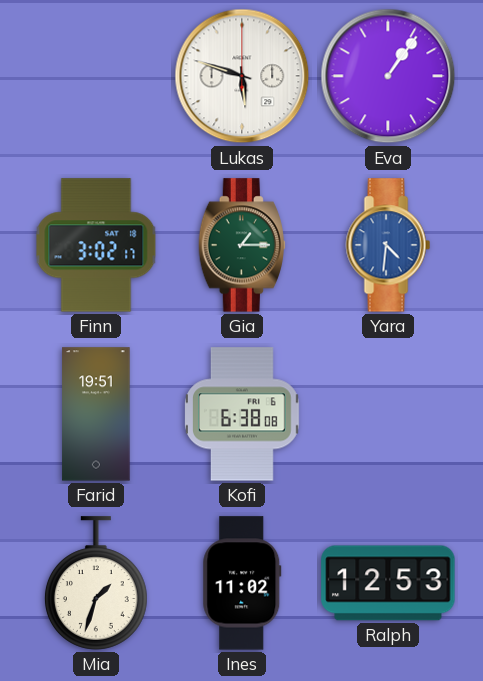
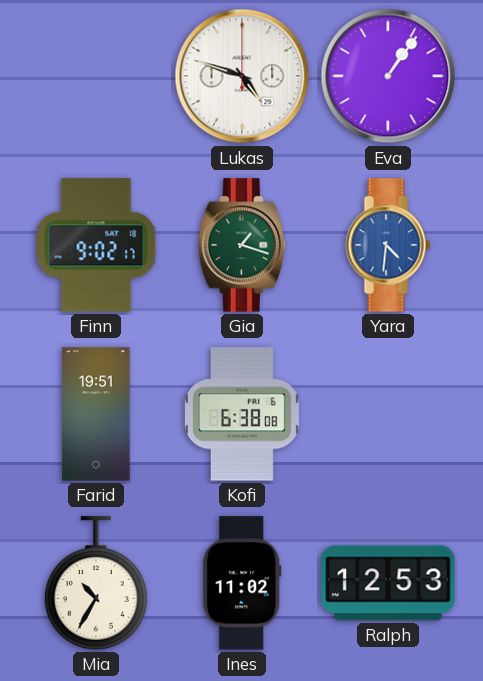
Lukas: 5:48 -> 4:48 (242, 76)
Finn: 3:02 -> 9:02 (96, 245)
Gia: 1:15 -> 1:18 (241, 245)
Mia: 1:33 -> 10:35 (96, 583)
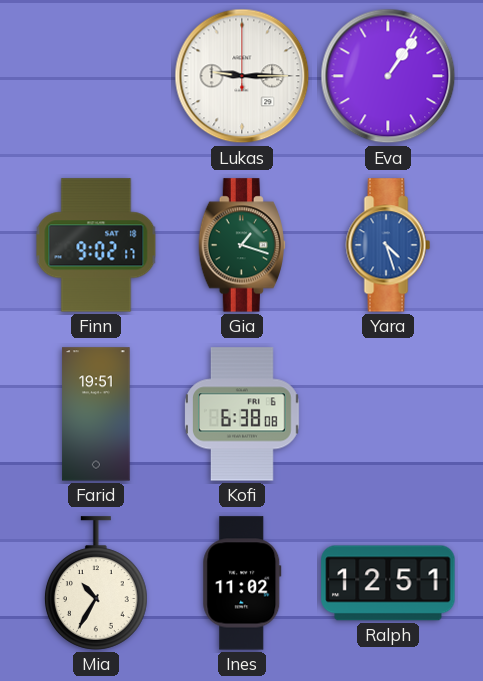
Lukas: 4:48 -> 9:15 (242, 76)
Yara: 4:31 -> 4:27 (388, 245)
Ralph: 12:53 -> 12:51 (388, 583)
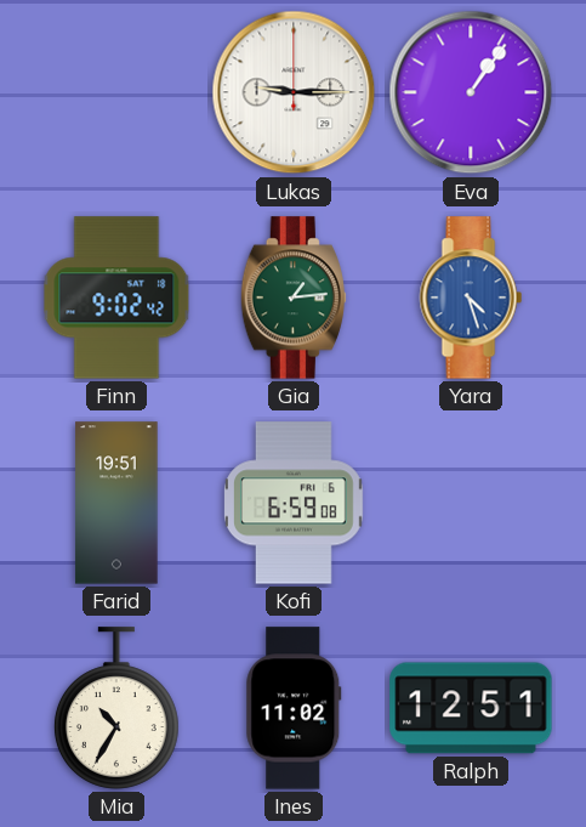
Finn: 9:02:17 -> 9:02:42 (116, 298)
Gia: 1:18 -> 1:14 (292, 298)
Kofi: 6:38 -> 6:59 (295, 503)
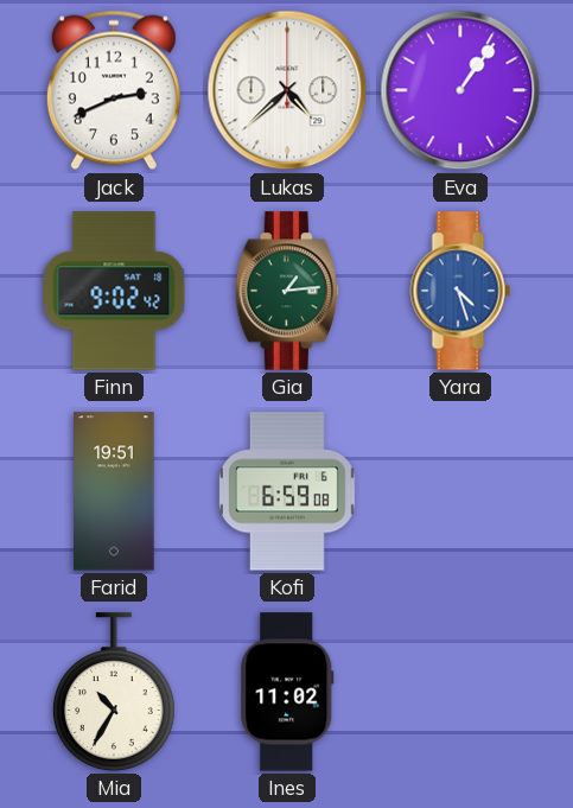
Jack: none -> 2:41 (114, 90)
Lukas: 9:15 -> 4:38 (287, 90)
Ralph: 12:51 -> none (471, 708)
